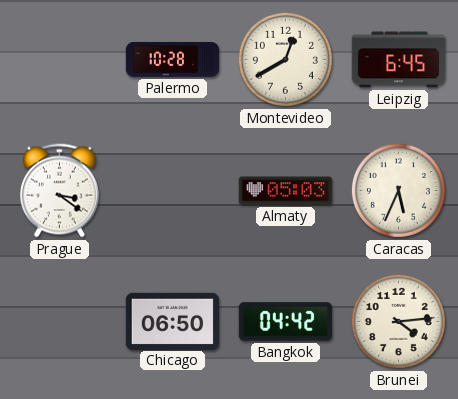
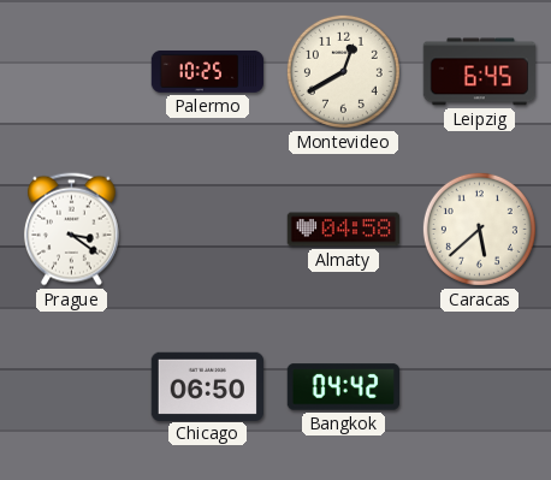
Palermo: 10:28 -> 10:25 (208, 71)
Almaty: 05:03 -> 04:58 (344, 230)
Caracas: 5:34 -> 5:38 (479, 229)
Brunei: 4:14 -> none (398, 321)
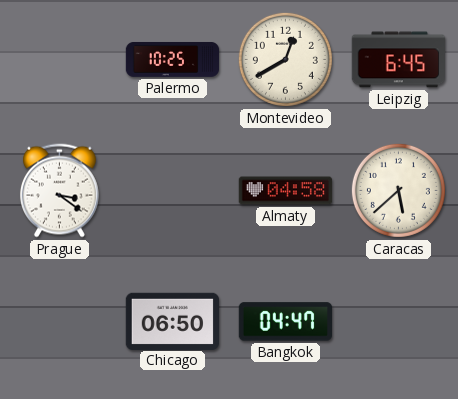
Bangkok: 04:42 -> 04:47 (285, 322)
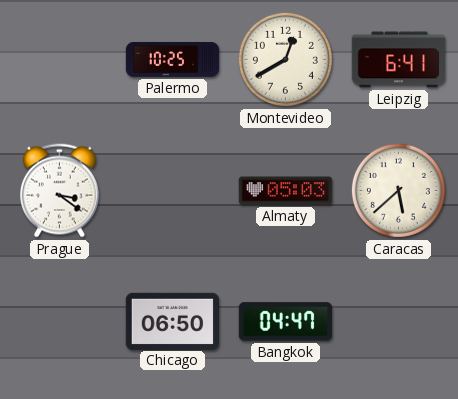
Leipzig: 6:45 -> 6:41 (398, 60)
Almaty: 04:58 -> 05:03 (286, 191)
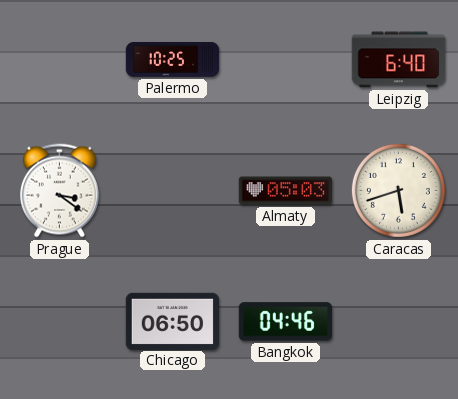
Montevideo: 12:40 -> none (285, 59)
Leipzig: 6:41 -> 6:40 (398, 60)
Caracas: 5:38 -> 5:42 (398, 190)
Bangkok: 04:47 -> 04:46 (285, 322)
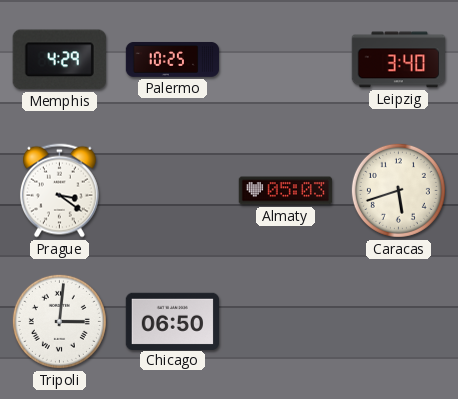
Memphis: none -> 4:29 (59, 60)
Leipzig: 6:40 -> 3:40 (398, 60)
Tripoli: none -> 3:01 (59, 321)
Bangkok: 04:46 -> none (285, 322)
